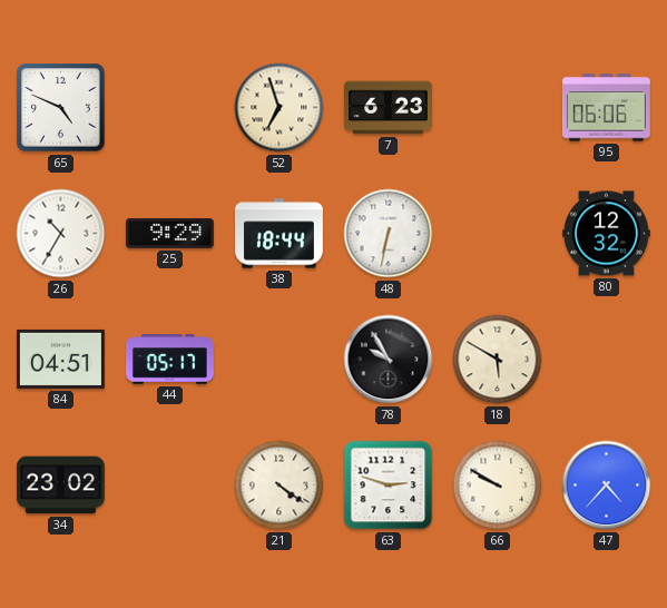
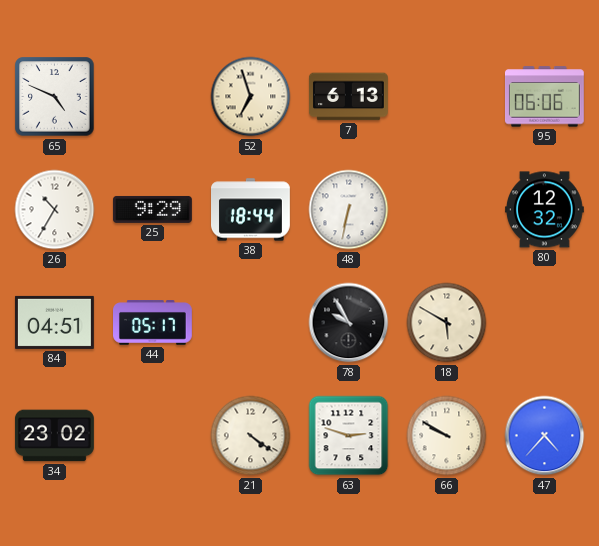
7: 6:23 -> 6:13 (348, 97)
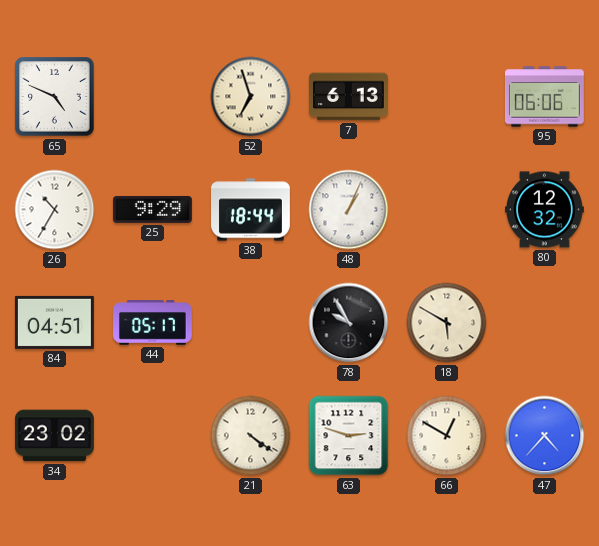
48: 6:32 -> 1:04 (349, 210)
66: 9:50 -> 12:50 (447, 436)
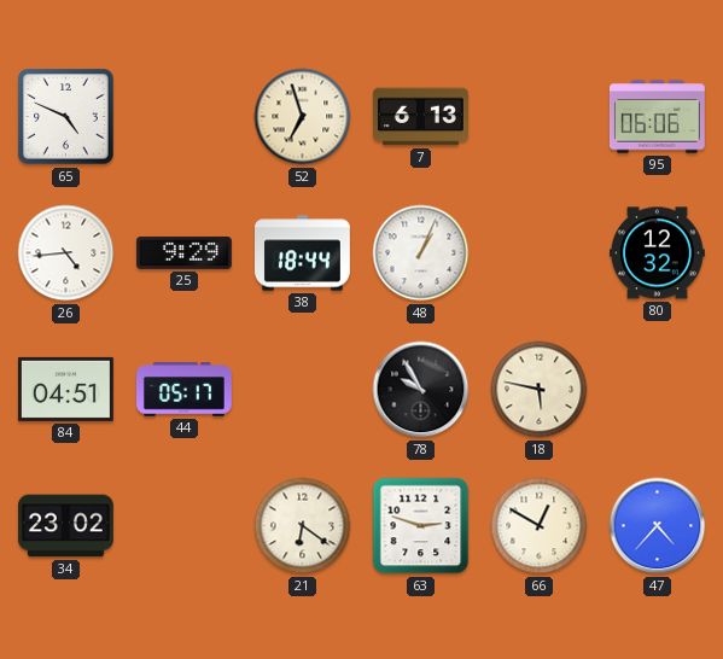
26: 10:35 -> 4:44 (66, 253)
18: 5:50 -> 5:47 (540, 390)
21: 4:21 -> 6:21 (303, 526)
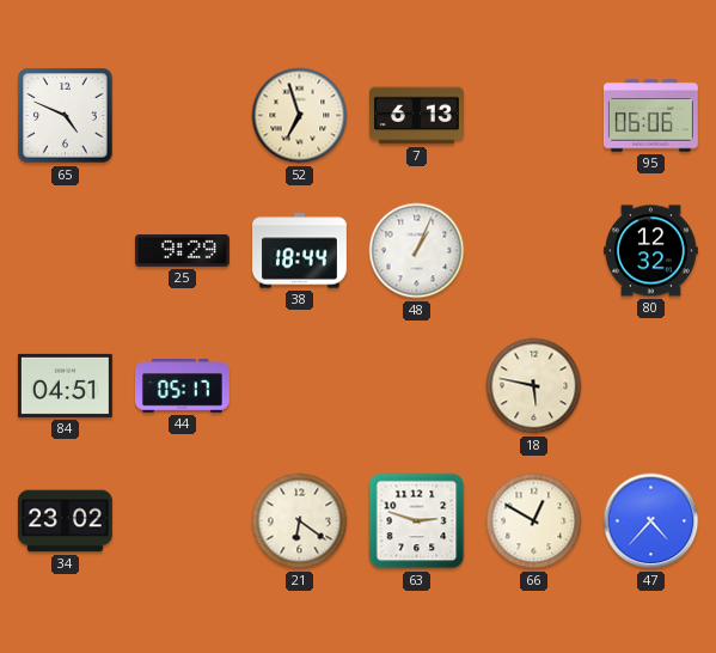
26: 4:44 -> none (66, 253)
78: 9:55 -> none (421, 390)
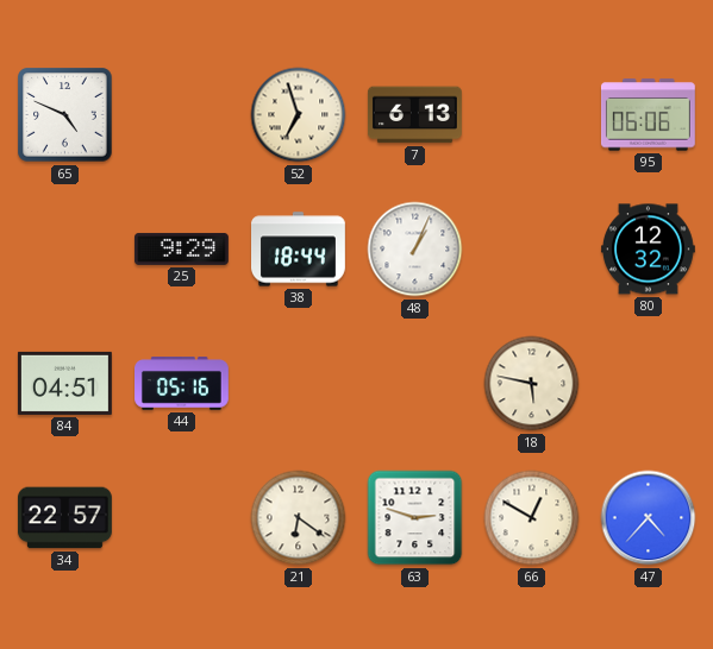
44: 05:17 -> 05:16 (182, 384)
34: 23:02 -> 22:57 (64, 518)
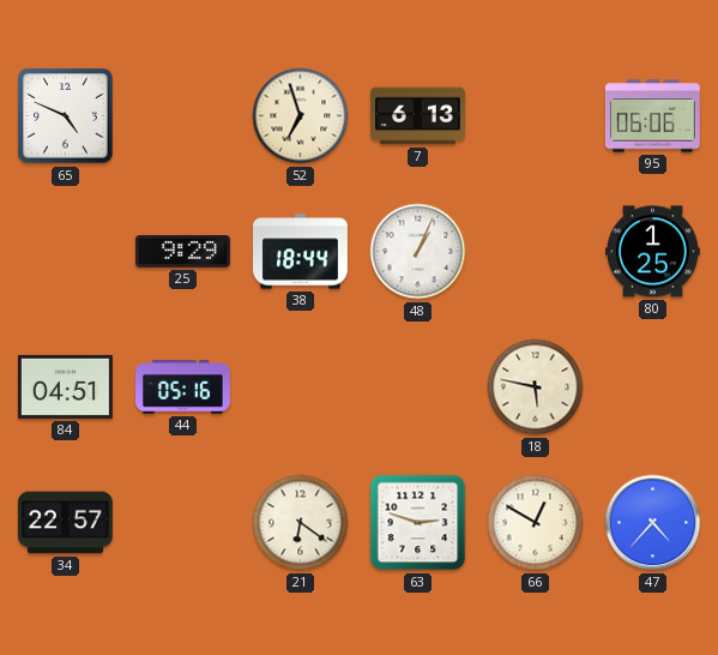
80: 12:32 -> 1:25 (652, 252)
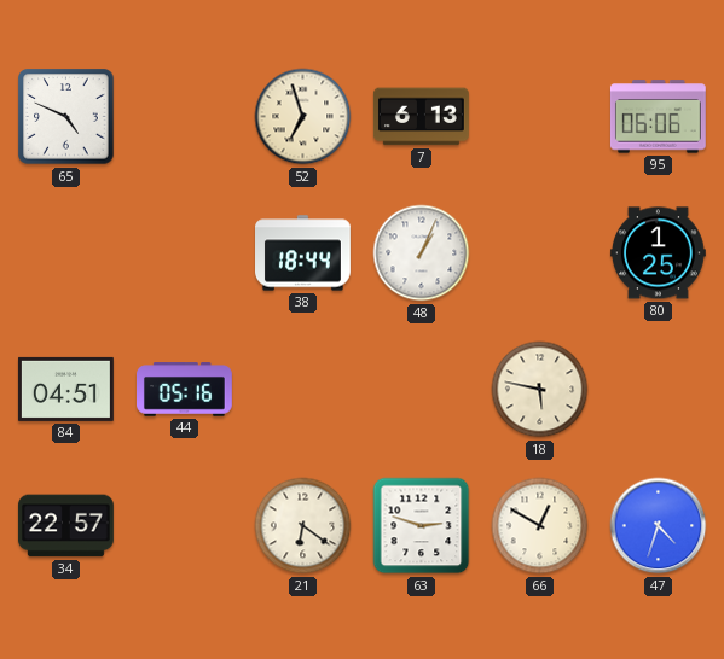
25: 9:29 -> none (182, 251)
47: 4:37 -> 4:33 (659, 526)
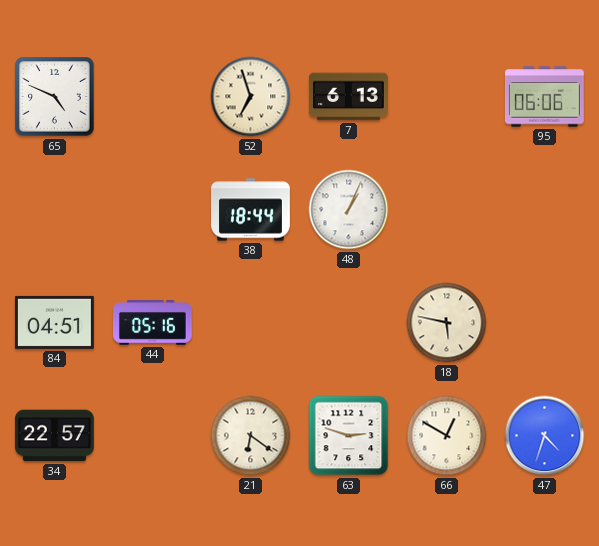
80: 1:25 -> none (658, 253)
